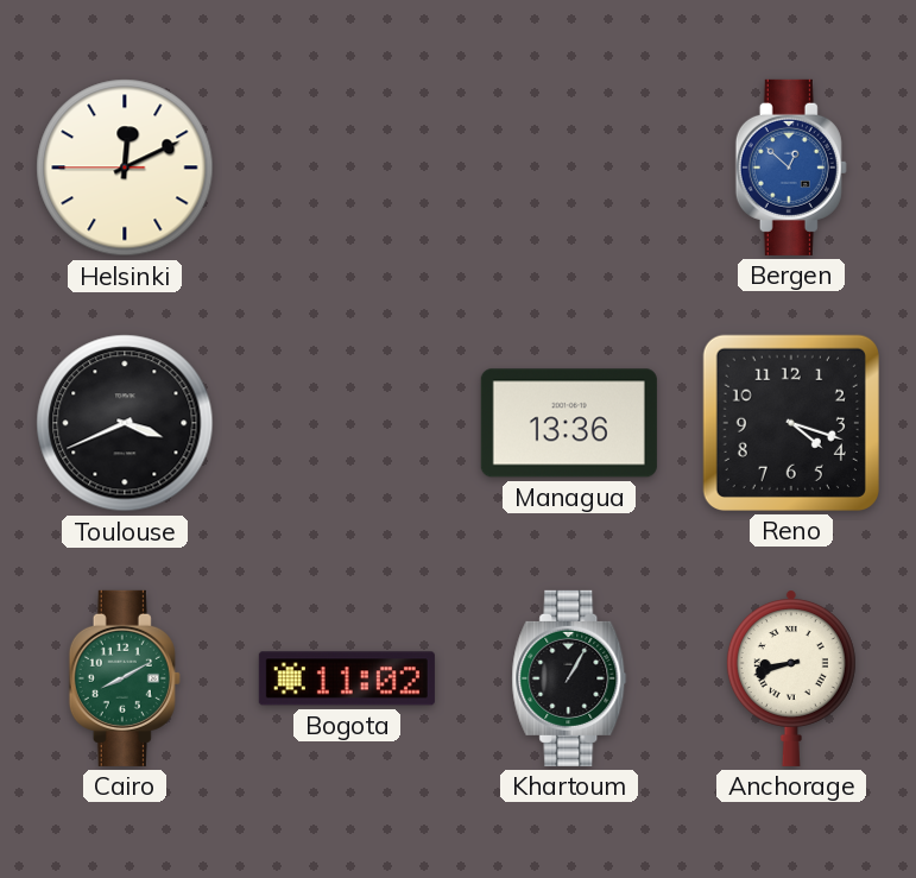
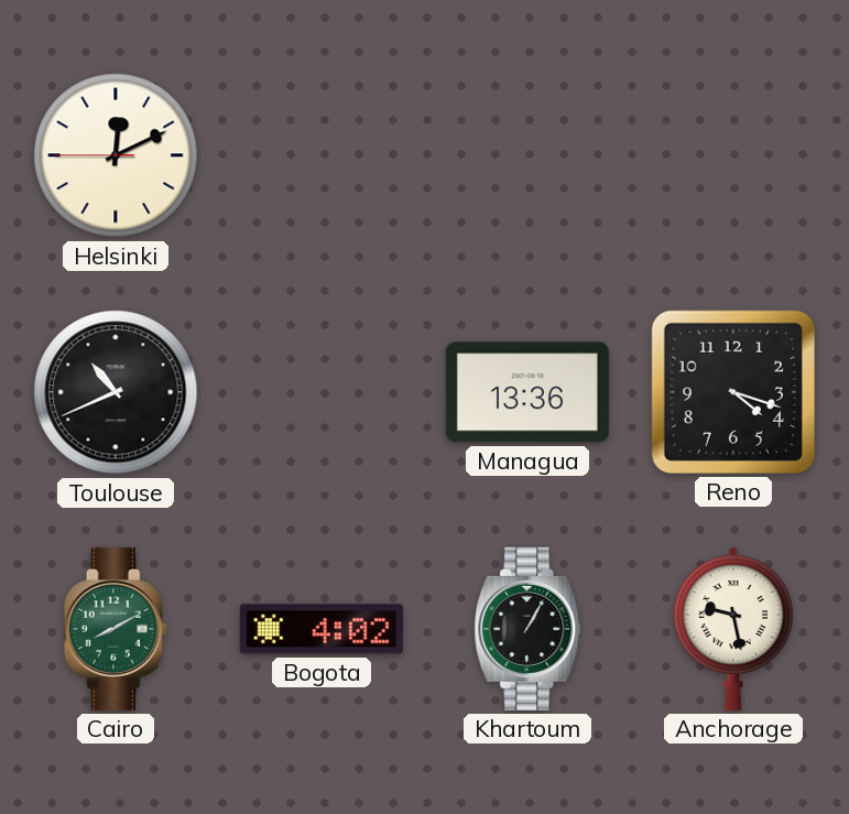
Bergen: 12:52 -> none (791, 168)
Toulouse: 3:41 -> 10:41 (116, 392)
Bogota: 11:02 -> 4:02 (322, 629)
Anchorage: 8:42 -> 9:28 (733, 629)
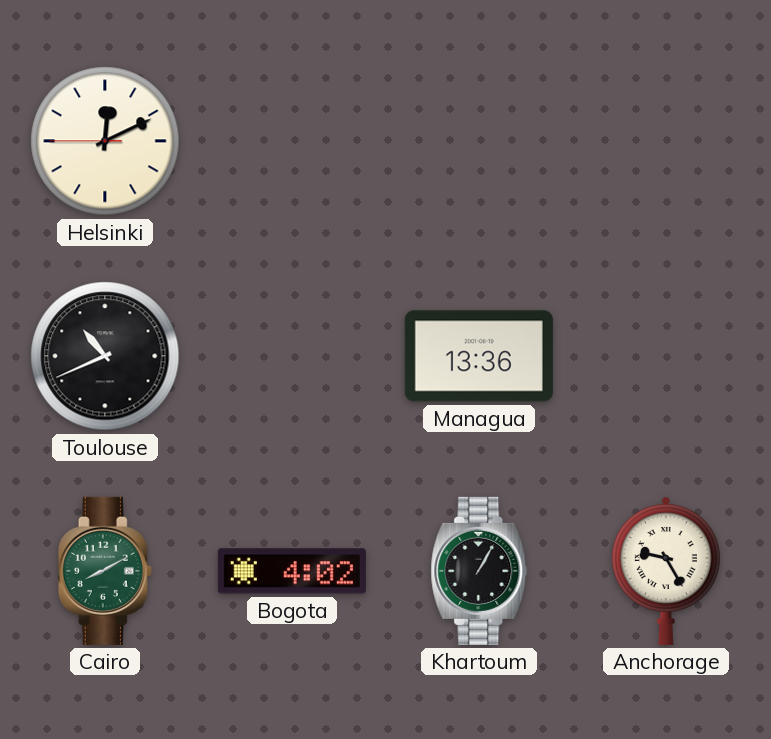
Reno: 4:18 -> none (733, 392)
Anchorage: 9:28 -> 9:25 (666, 571)
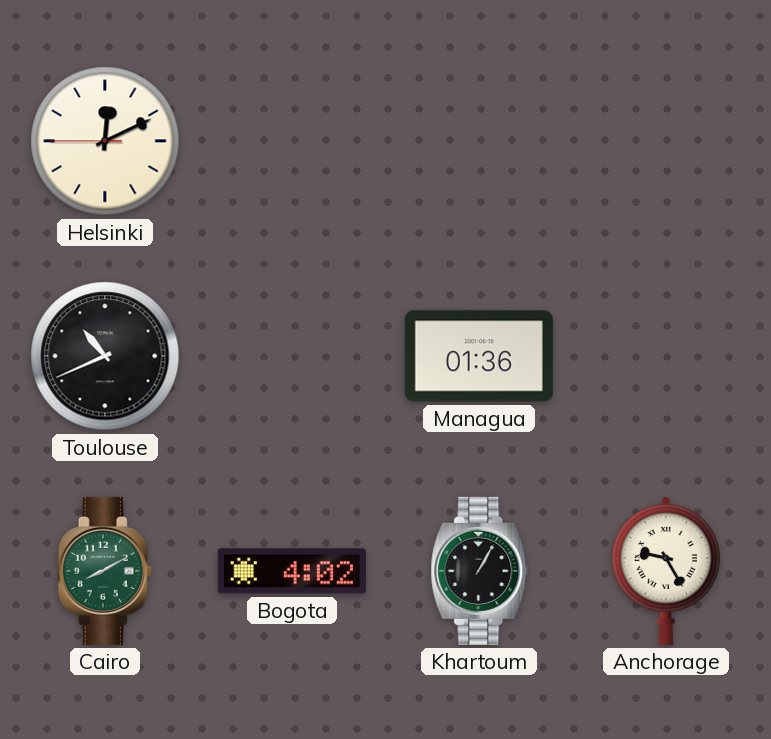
Managua: 13:36 -> 01:36 (479, 356)
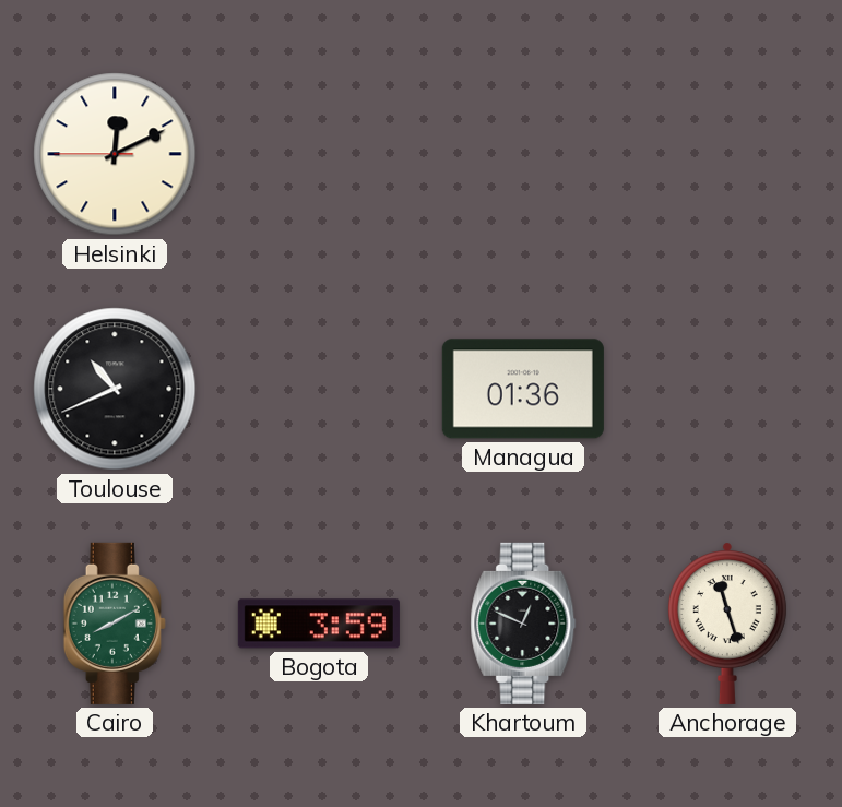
Bogota: 4:02 -> 3:59 (319, 624)
Khartoum: 1:05 -> 12:49 (523, 624)
Anchorage: 9:25 -> 11:27 (727, 624)
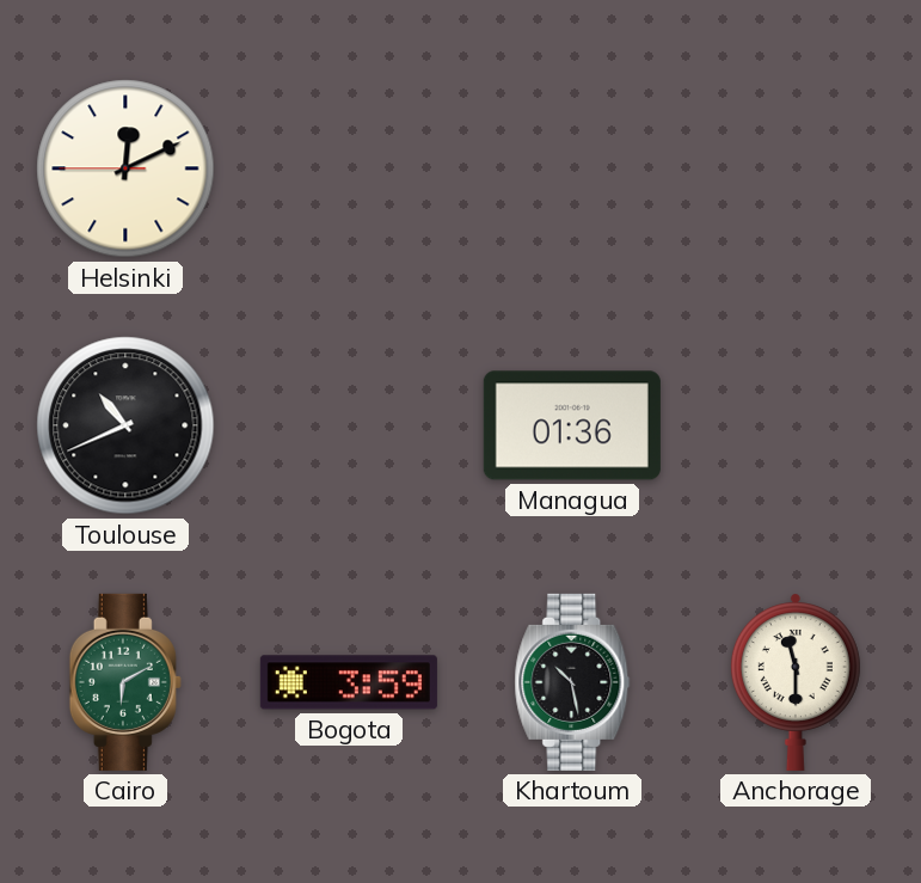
Cairo: 8:10 -> 6:10 (125, 682)
Khartoum: 12:49 -> 10:28 (572, 682)
Anchorage: 11:27 -> 11:30 (796, 682)
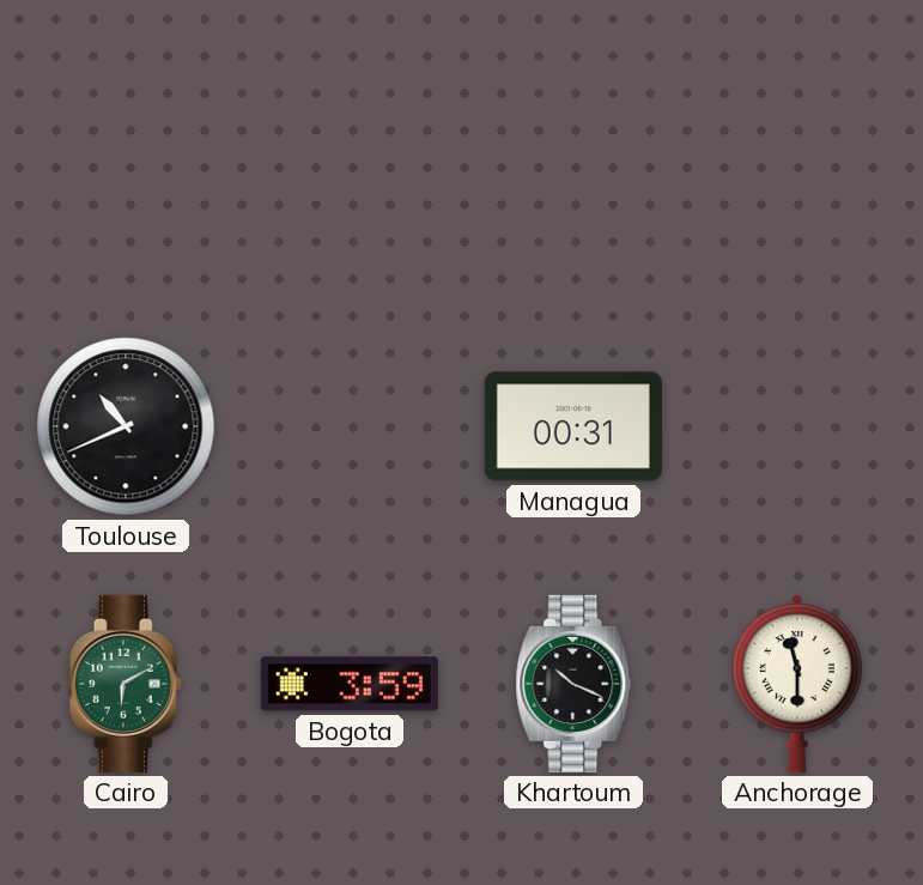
Helsinki: 12:10 -> none (125, 168)
Managua: 01:36 -> 00:31 (573, 426)
Khartoum: 10:28 -> 10:19 (573, 684)
